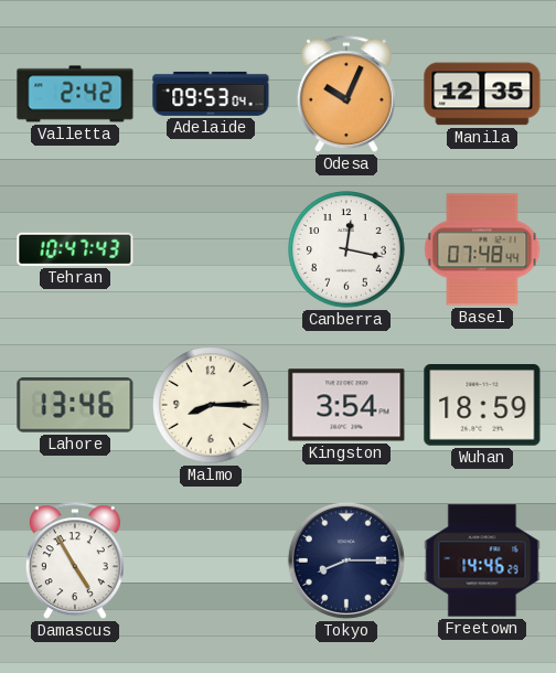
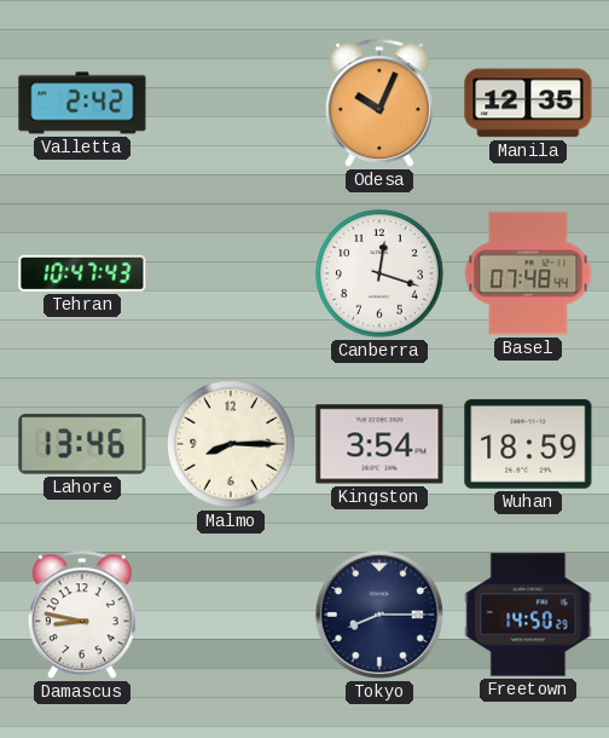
Adelaide: 09:53 -> none (211, 94)
Canberra: 12:17 -> 12:18 (379, 273)
Damascus: 4:55 -> 8:47 (82, 616)
Freetown: 14:46 -> 14:50 (528, 615)
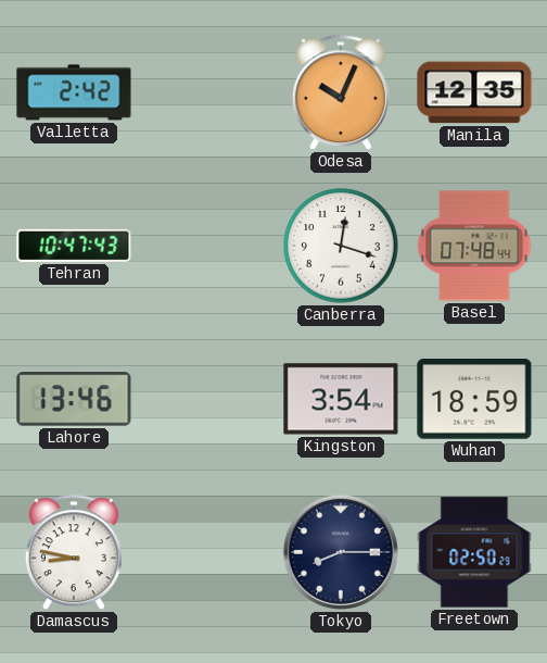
Malmo: 8:15 -> none (231, 444)
Freetown: 14:50 -> 02:50 (474, 552)
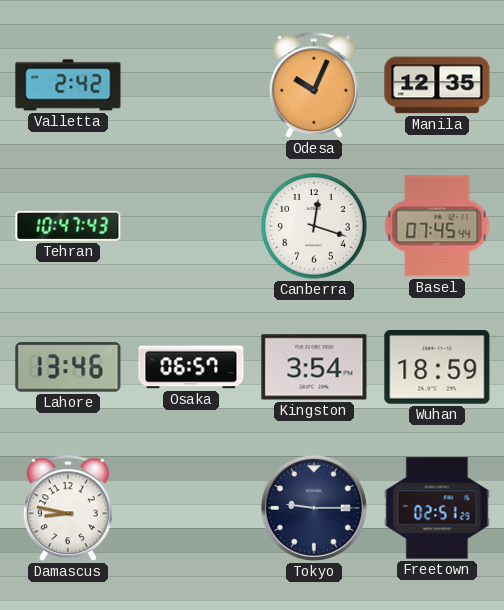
Basel: 07:48 -> 07:45 (437, 226)
Osaka: none -> 06:57 (191, 367)
Tokyo: 8:15 -> 9:15 (314, 508)
Freetown: 02:50 -> 02:51 (437, 508)
